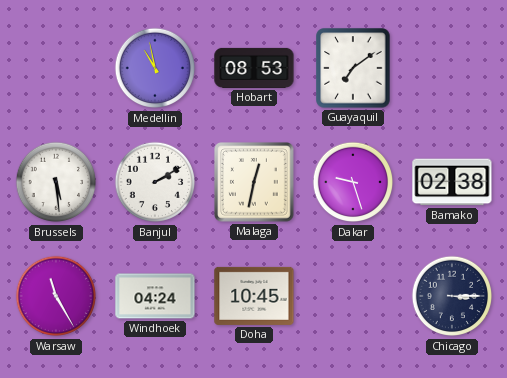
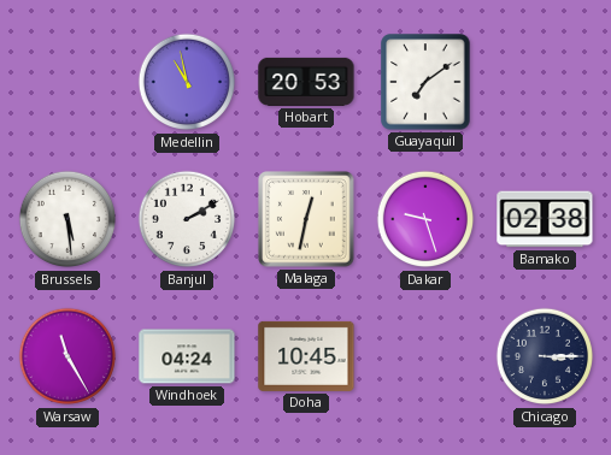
Hobart: 08:53 -> 20:53 (306, 82)
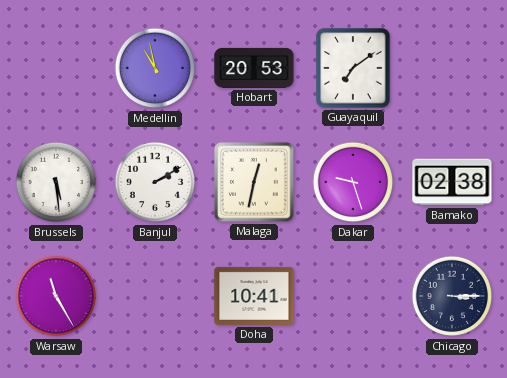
Windhoek: 04:24 -> none (187, 356)
Doha: 10:45 -> 10:41 (254, 296)
